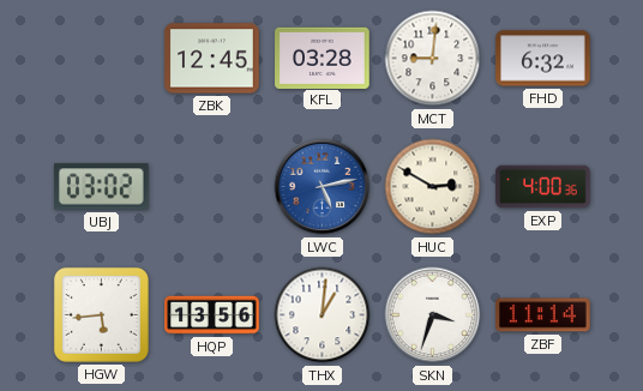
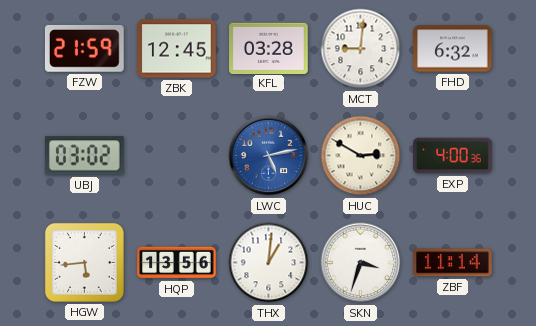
FZW: none -> 21:59 (84, 48)
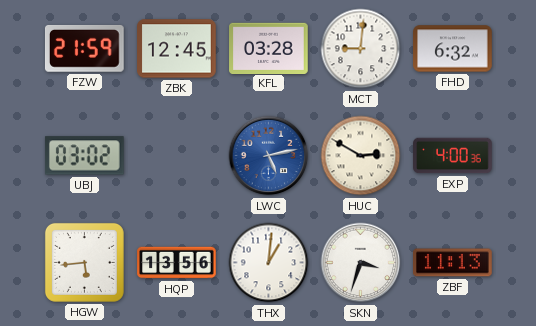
ZBF: 11:14 -> 11:13 (453, 263)
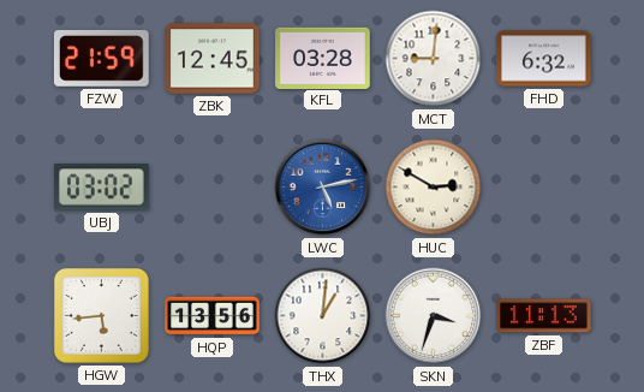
EXP: 4:00 -> none (453, 156)
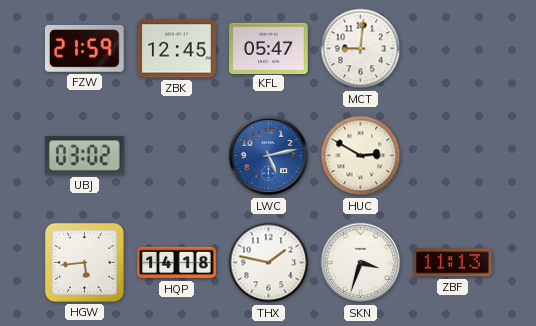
KFL: 03:28 -> 05:47 (269, 48)
FHD: 6:32 -> none (544, 59)
HQP: 13:56 -> 14:18 (177, 263)
THX: 1:01 -> 1:47 (269, 263)
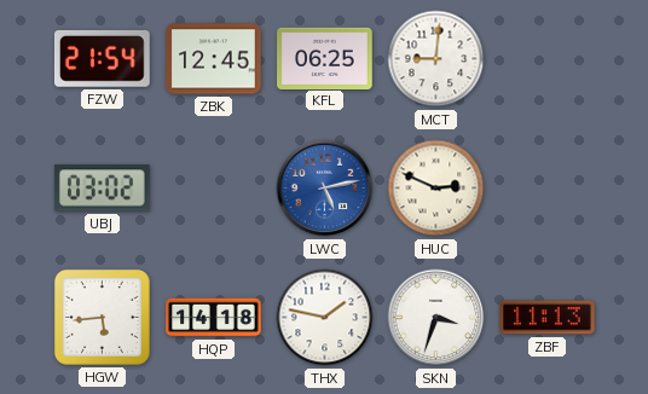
FZW: 21:59 -> 21:54 (102, 58)
KFL: 05:47 -> 06:25 (325, 58)
HUC: 2:50 -> 2:49 (436, 189)
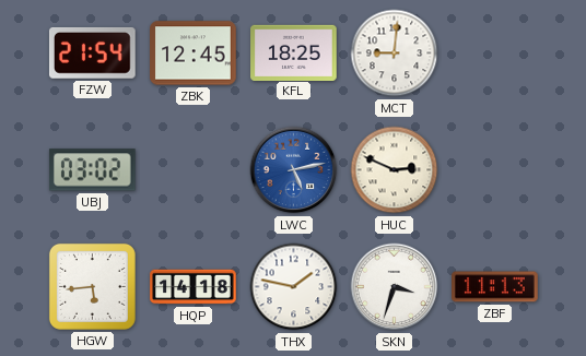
KFL: 06:25 -> 18:25 (294, 52)
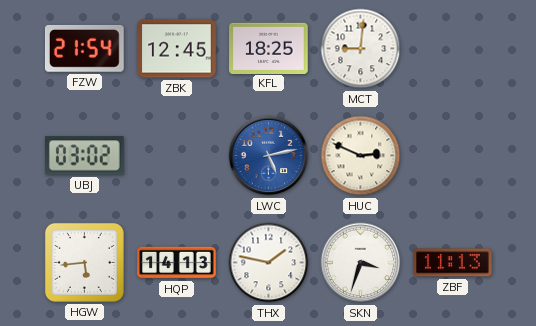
HQP: 14:18 -> 14:13 (177, 263)
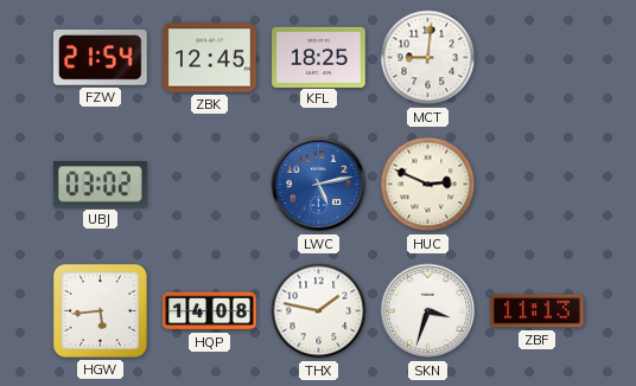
HQP: 14:13 -> 14:08 (210, 311)
